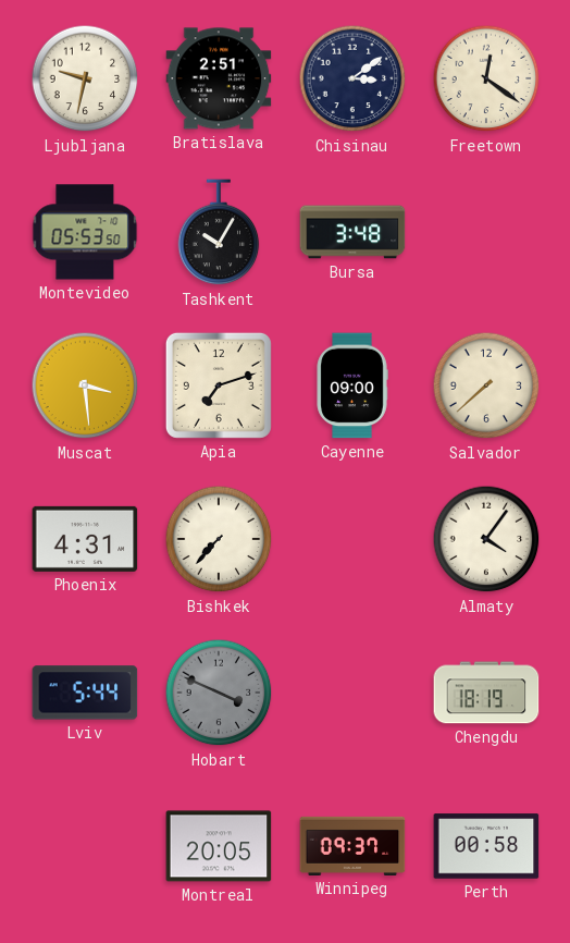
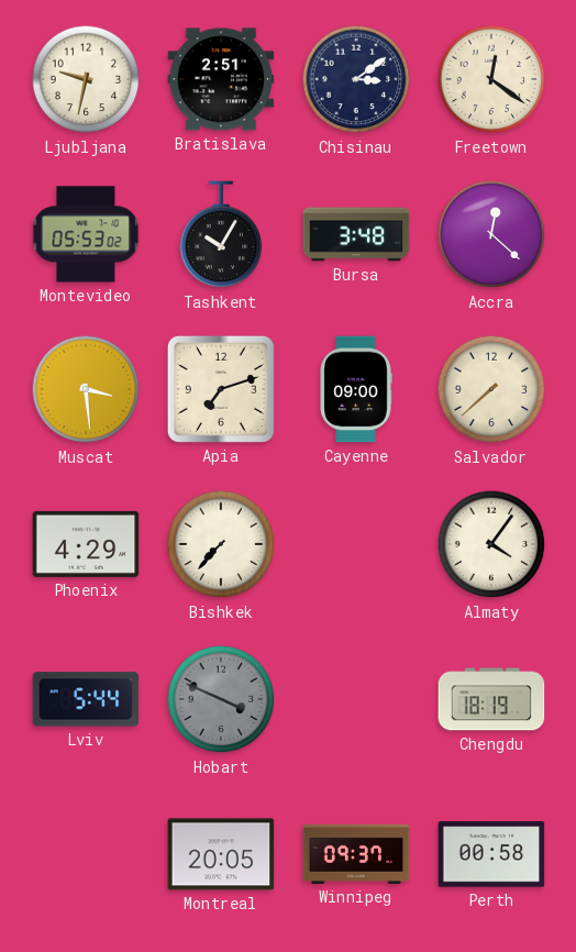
Montevideo: 05:53:50 -> 05:53:02 (86, 234)
Accra: none -> 12:22 (491, 234)
Phoenix: 4:31 -> 4:29 (86, 544)
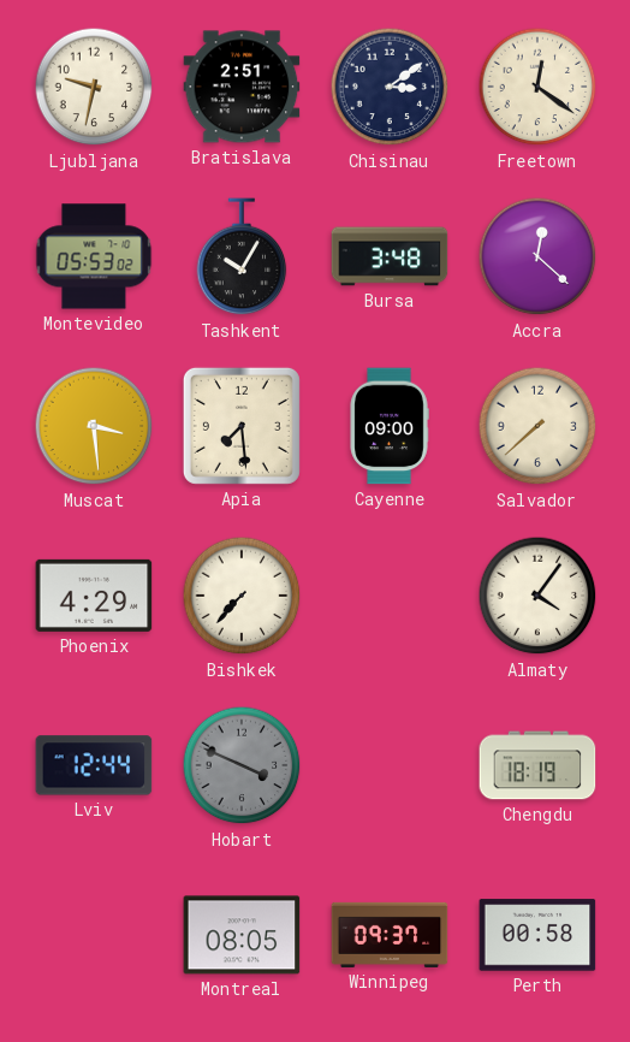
Apia: 7:12 -> 7:29 (242, 426)
Lviv: 5:44 -> 12:44 (94, 765)
Montreal: 20:05 -> 08:05 (242, 935)
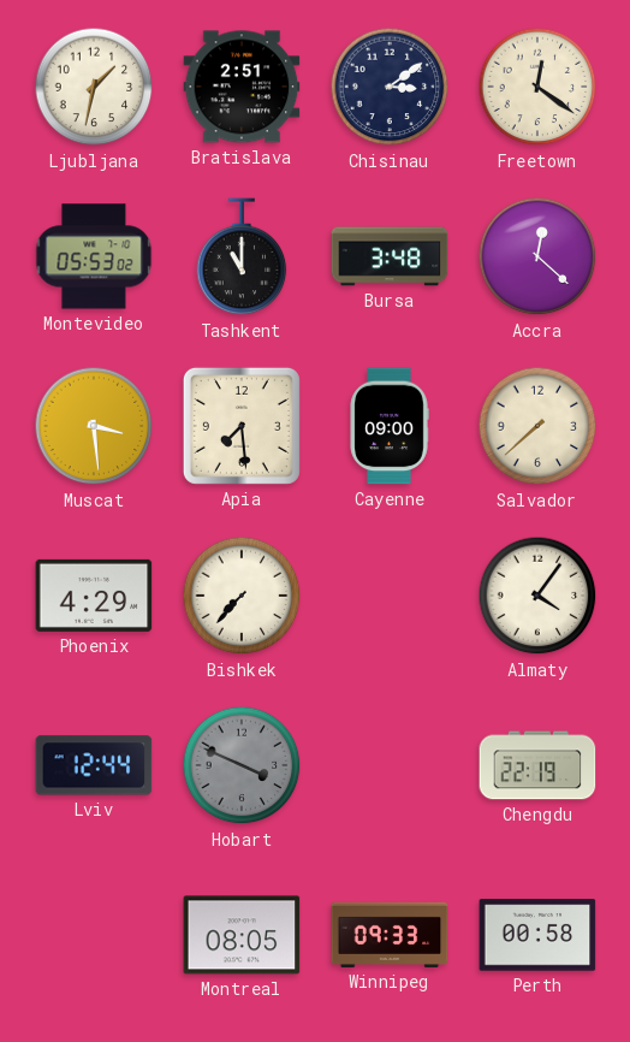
Ljubljana: 9:32 -> 1:32 (94, 87)
Tashkent: 10:05 -> 11:00 (242, 257)
Chengdu: 18:19 -> 22:19 (537, 765)
Winnipeg: 09:37 -> 09:33 (390, 935)
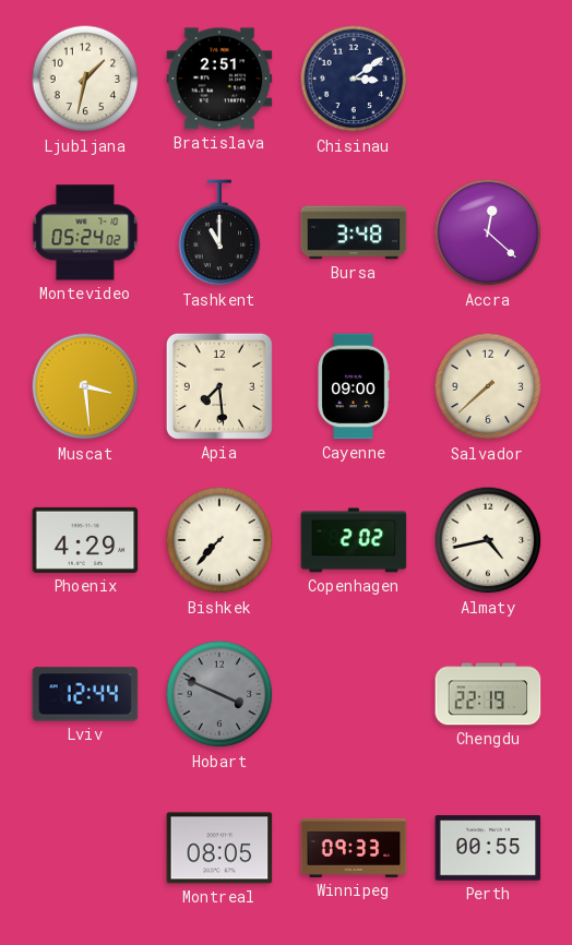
Freetown: 12:21 -> none (537, 87)
Montevideo: 05:53 -> 05:24 (85, 232)
Copenhagen: none -> 2:02 (354, 540)
Almaty: 4:06 -> 4:43 (488, 540)
Perth: 00:58 -> 00:55 (488, 848)
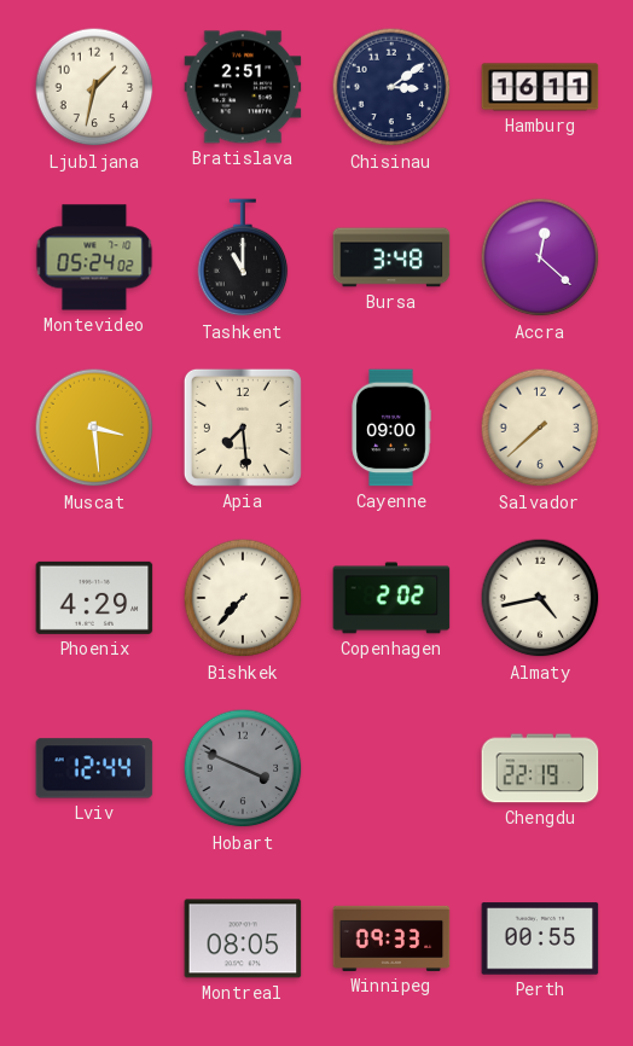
Hamburg: none -> 16:11 (540, 87)
